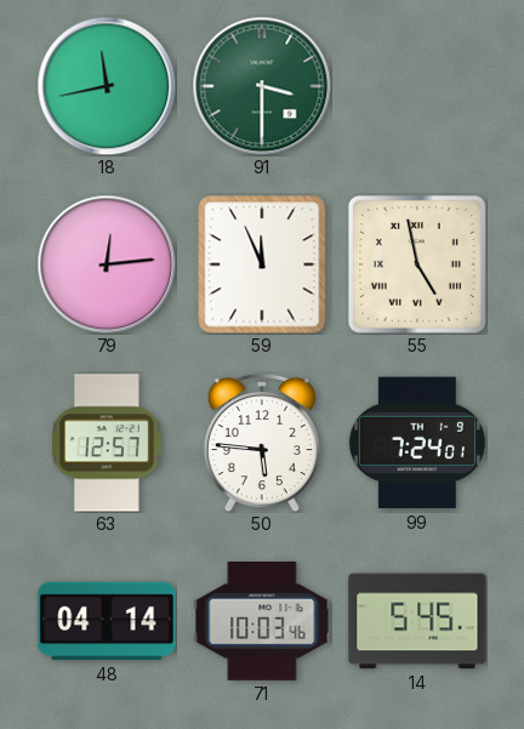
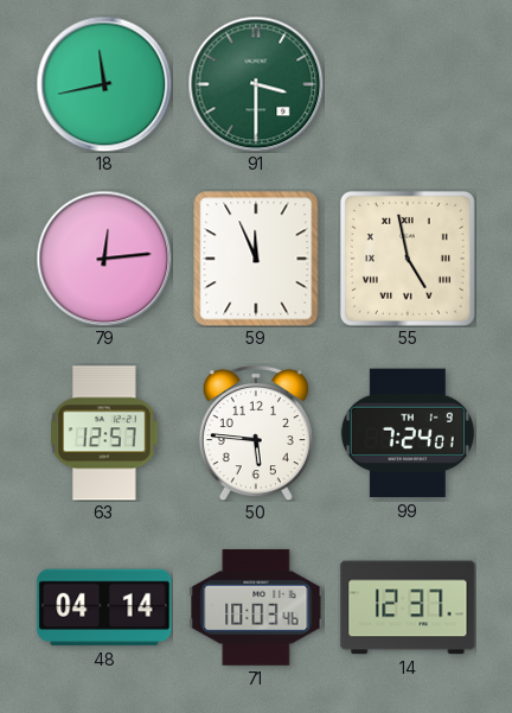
14: 5:45 -> 12:37 (408, 607)
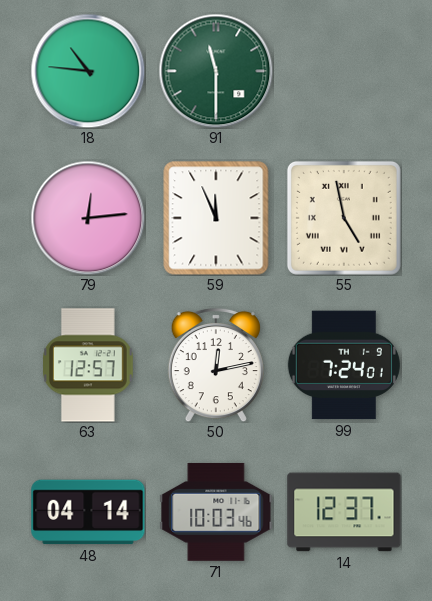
18: 11:43 -> 10:46 (88, 71)
91: 3:30 -> 11:30 (216, 71)
50: 5:46 -> 12:13 (216, 365)
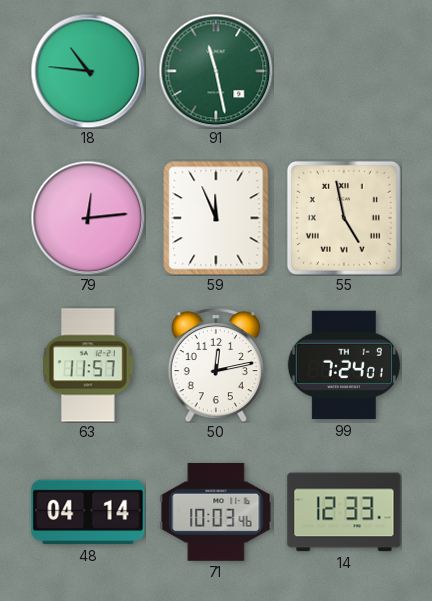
91: 11:30 -> 11:28 (216, 71)
63: 12:57 -> 11:57 (89, 365)
14: 12:37 -> 12:33 (344, 512)
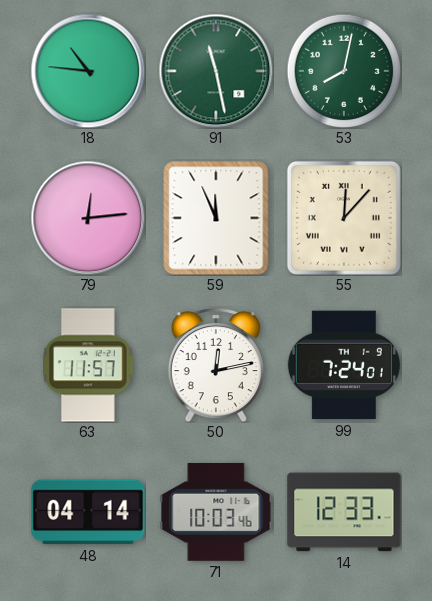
53: none -> 8:02 (344, 71)
55: 4:58 -> 12:07 (344, 218)
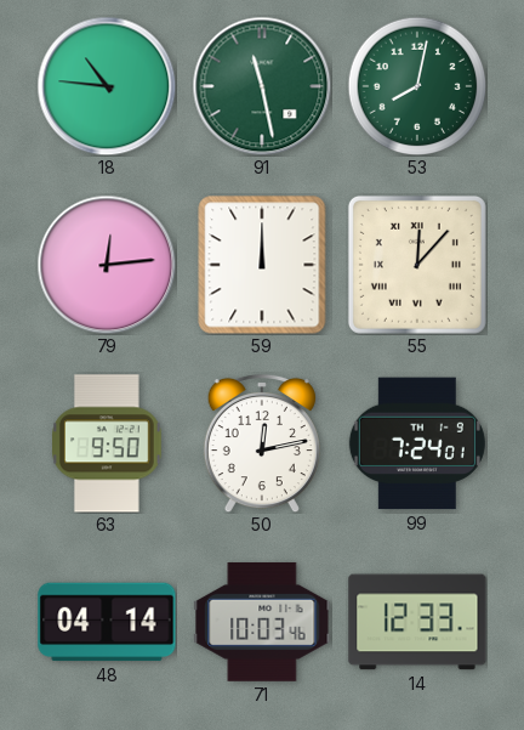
59: 11:56 -> 12:00 (262, 265)
63: 11:57 -> 9:50 (108, 443)
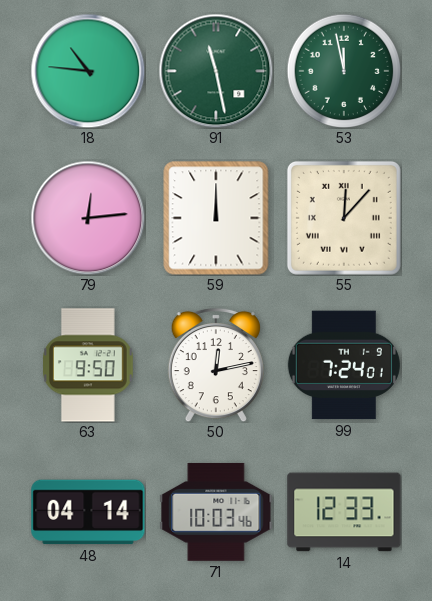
53: 8:02 -> 11:58 (344, 71)
